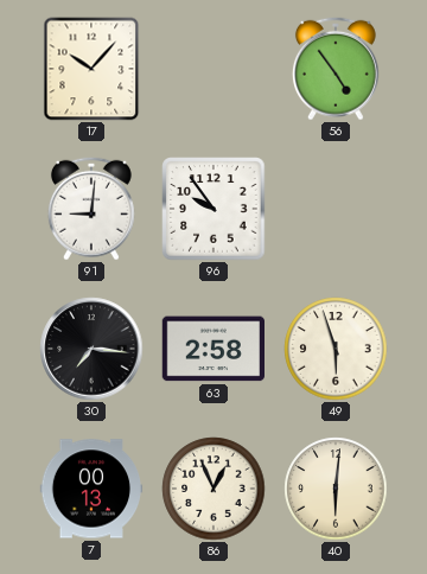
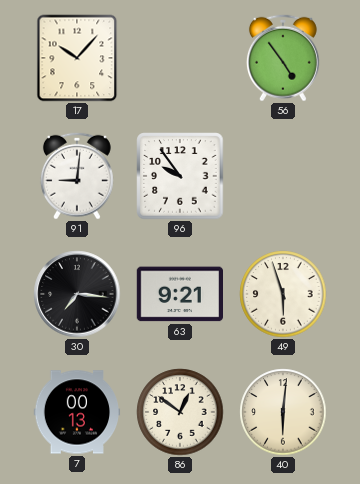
63: 2:58 -> 9:21 (179, 294)
86: 12:56 -> 12:51 (180, 412)
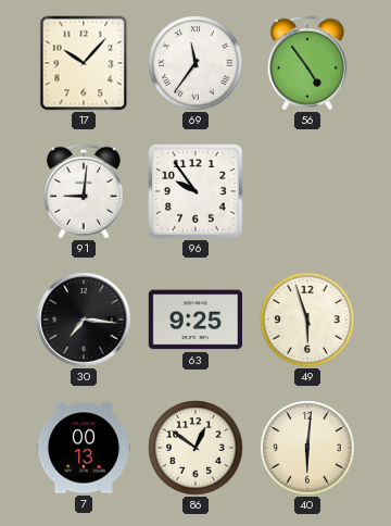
69: none -> 11:36 (195, 63)
63: 9:21 -> 9:25 (194, 320)
